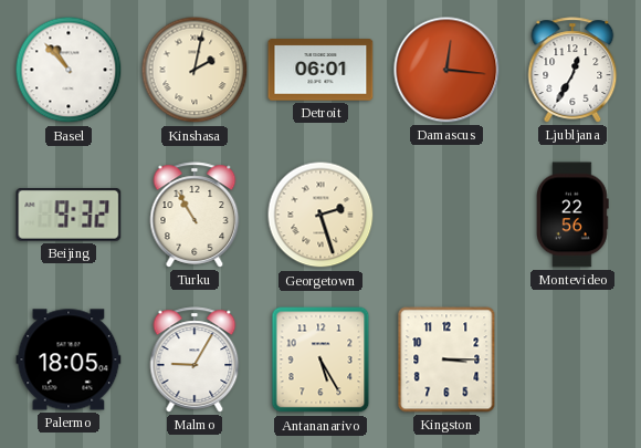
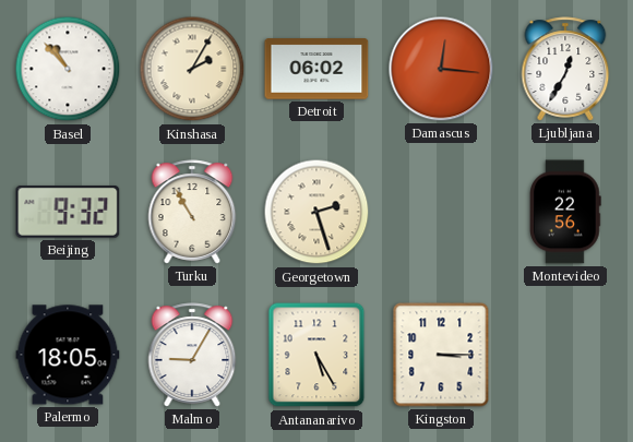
Kinshasa: 2:02 -> 2:05 (192, 69)
Detroit: 06:01 -> 06:02 (316, 69)
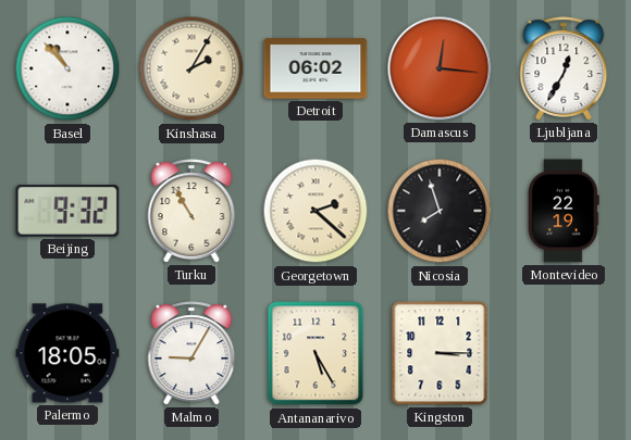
Georgetown: 2:27 -> 2:22 (315, 211)
Nicosia: none -> 7:57 (440, 211)
Montevideo: 22:56 -> 22:19 (564, 211)
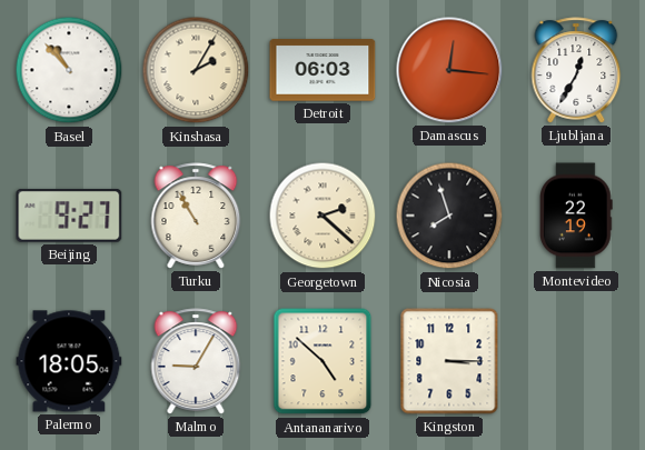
Detroit: 06:02 -> 06:03 (322, 70)
Beijing: 9:32 -> 9:27 (69, 216)
Antananarivo: 5:25 -> 4:52 (322, 361)
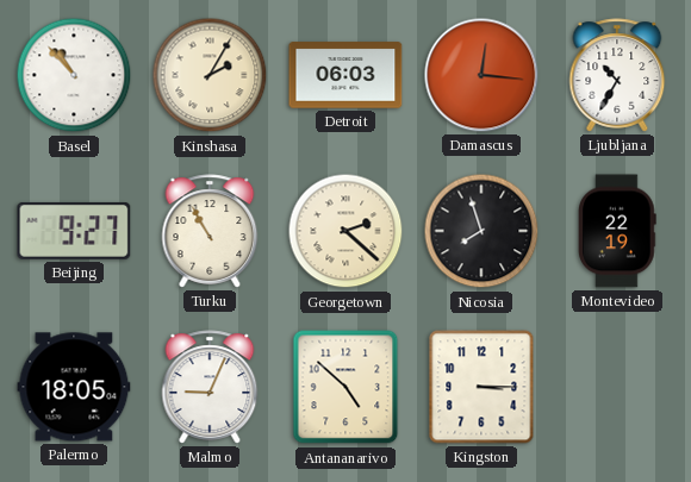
Ljubljana: 12:35 -> 10:35 (617, 75)
Malmo: 9:05 -> 9:04 (210, 387)
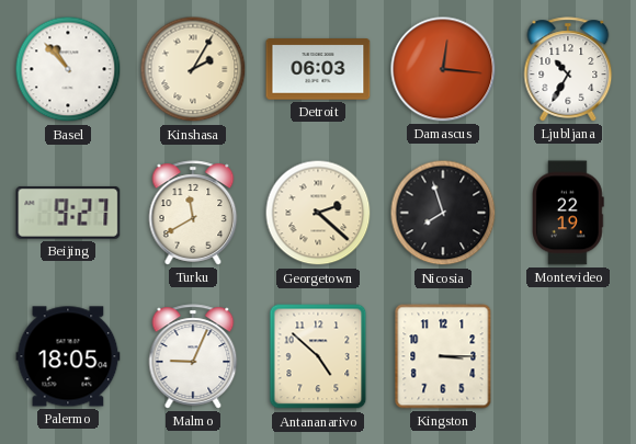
Turku: 10:55 -> 11:40 (193, 213)
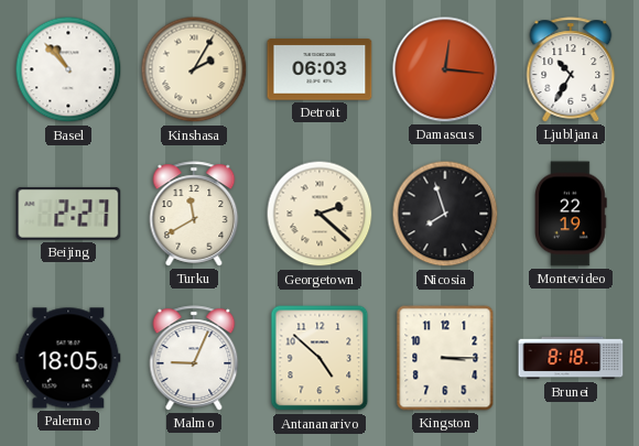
Beijing: 9:27 -> 2:27 (68, 214)
Brunei: none -> 8:18 (571, 358)
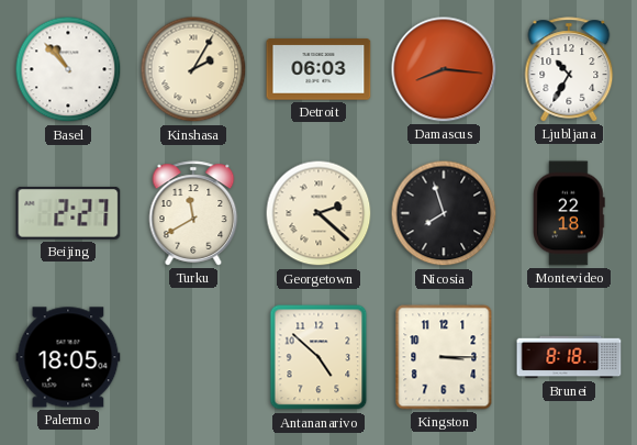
Damascus: 12:16 -> 8:16 (444, 69)
Montevideo: 22:19 -> 22:18 (569, 213)
Malmo: 9:04 -> none (194, 358)
